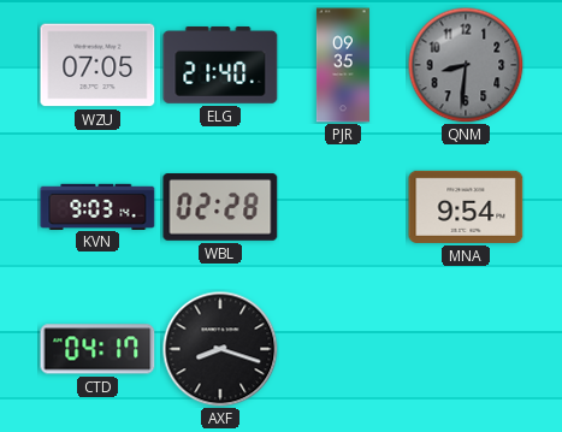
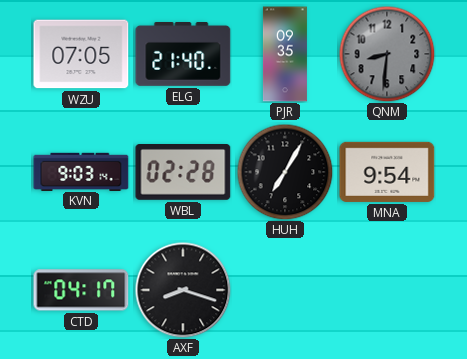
HUH: none -> 7:05 (285, 172)
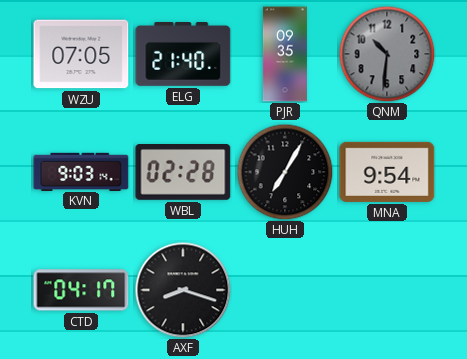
QNM: 8:31 -> 10:31 (387, 54)
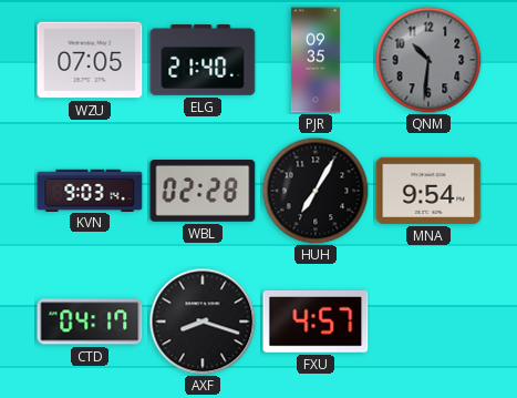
FXU: none -> 4:57 (316, 322)
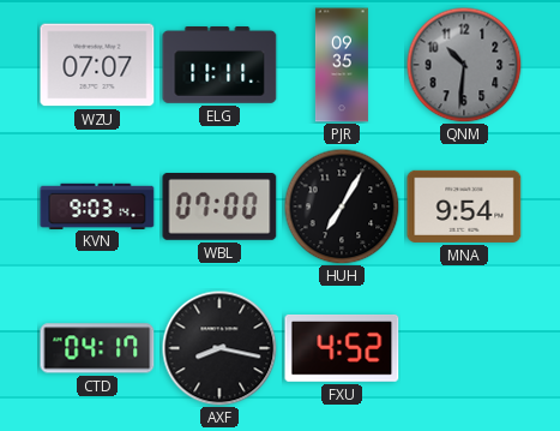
WZU: 07:05 -> 07:07 (97, 65)
ELG: 21:40 -> 11:11 (219, 66)
WBL: 02:28 -> 07:00 (219, 208)
AXF: 8:18 -> 8:17 (219, 348)
FXU: 4:57 -> 4:52 (342, 348)
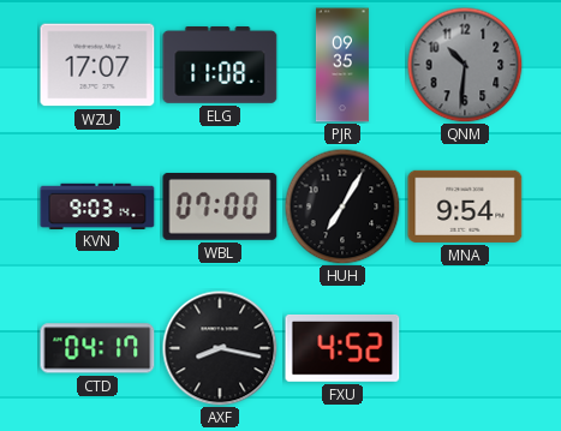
WZU: 07:07 -> 17:07 (97, 65)
ELG: 11:11 -> 11:08 (220, 66)
